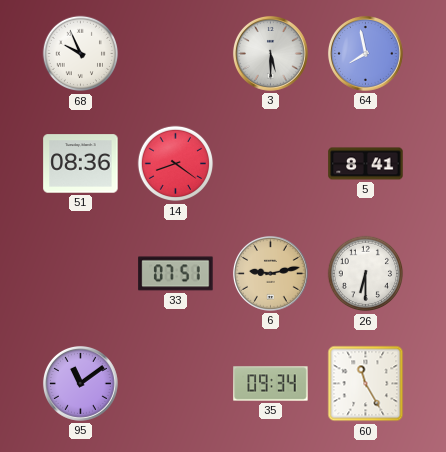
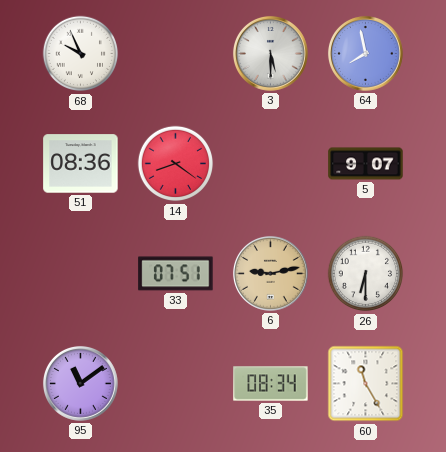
5: 8:41 -> 9:07 (366, 164)
35: 09:34 -> 08:34 (271, 384)
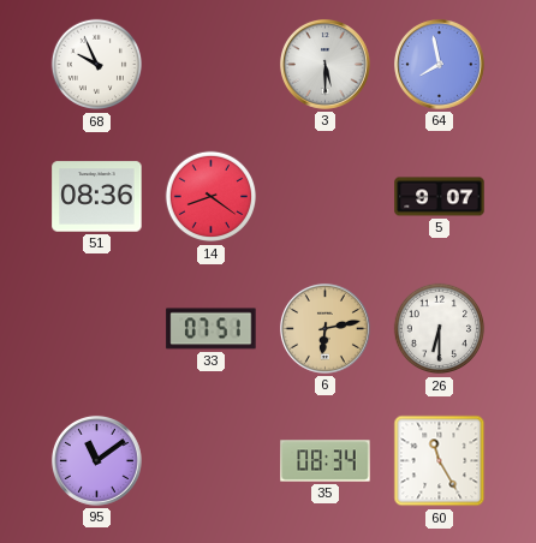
6: 9:13 -> 6:13 (324, 328)
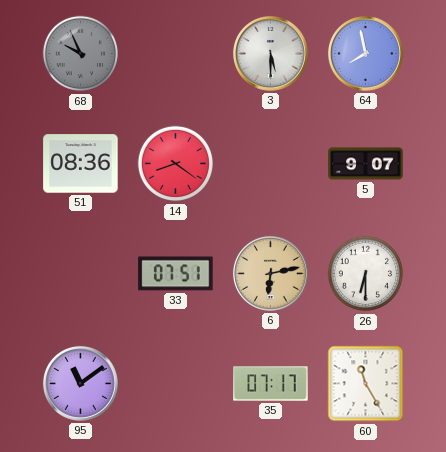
68 dial: white -> grey (81, 54)
35: 08:34 -> 07:17 (271, 384)
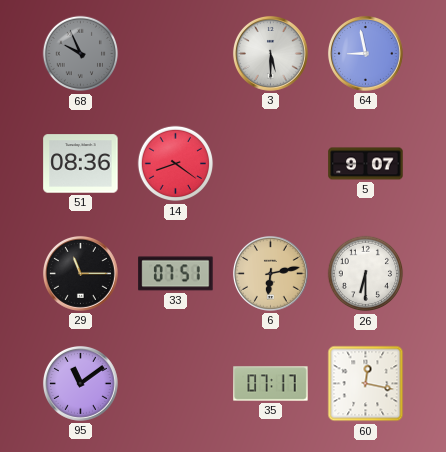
64: 7:58 -> 8:58 (365, 53)
29: none -> 11:15 (80, 273)
60: 11:25 -> 12:17 (366, 384)
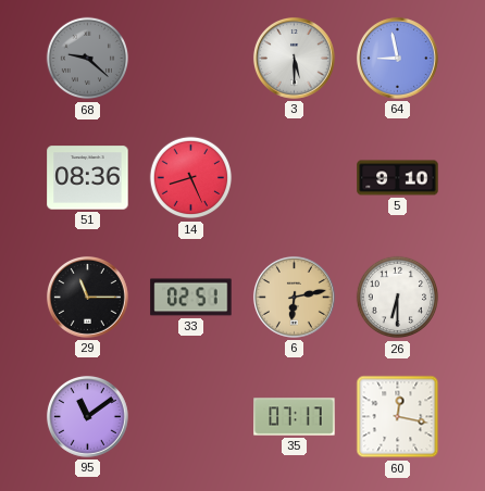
68: 9:56 -> 9:22 (88, 59)
14: 8:21 -> 8:26 (191, 178)
5: 9:07 -> 9:10 (398, 178)
33: 07:51 -> 02:51 (191, 298)
